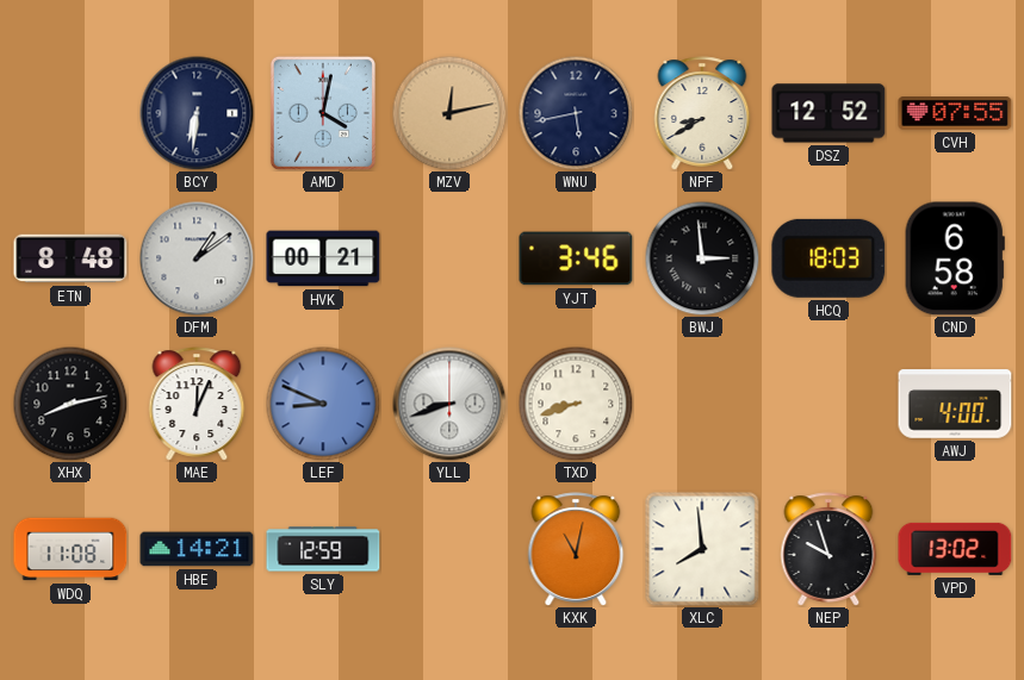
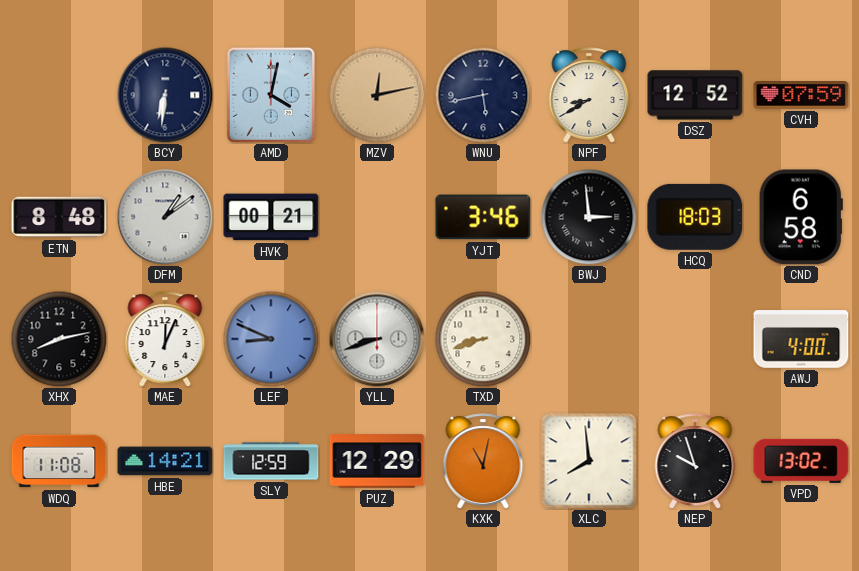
CVH: 07:55 -> 07:59 (801, 96)
PUZ: none -> 12:29 (377, 461)
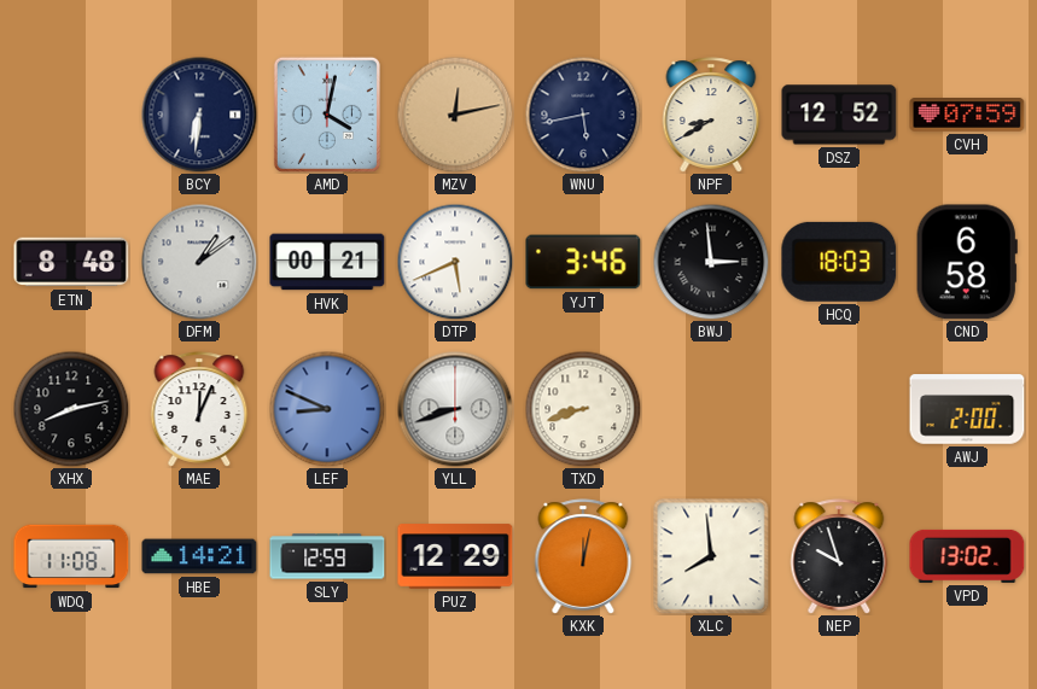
DTP: none -> 5:41 (455, 262)
AWJ: 4:00 -> 2:00 (967, 409)
KXK: 11:02 -> 12:02 (583, 556)
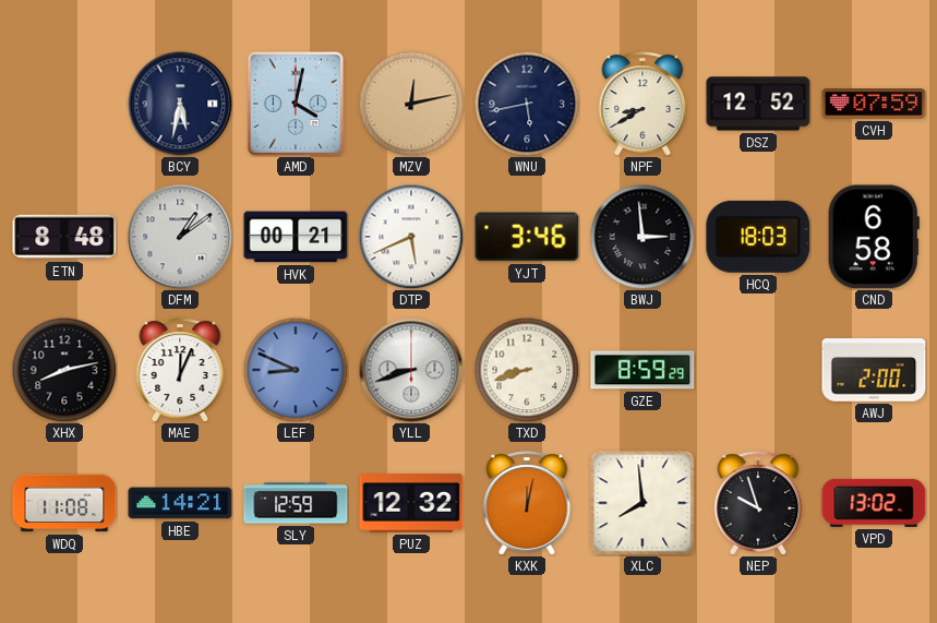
BCY: 6:31 -> 5:32 (180, 104)
GZE: none -> 8:59 (642, 370)
PUZ: 12:29 -> 12:32 (411, 503)
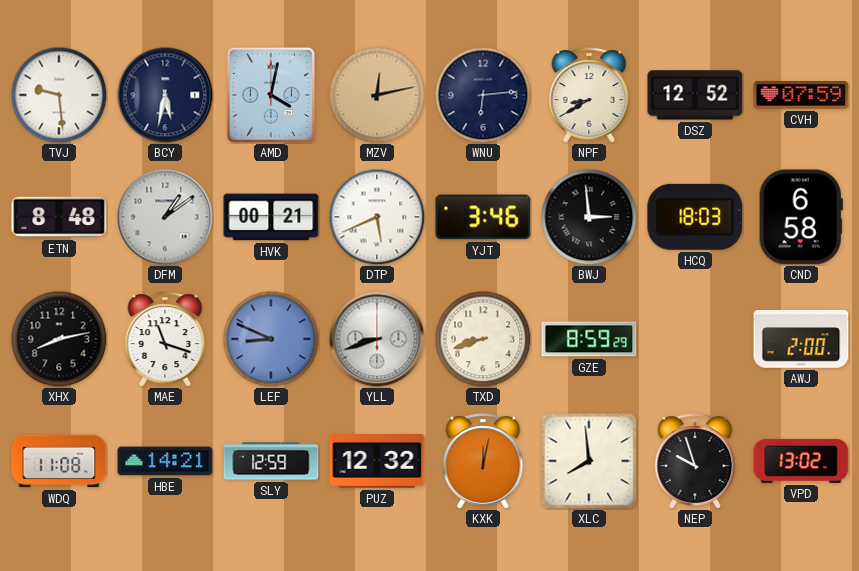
TVJ: none -> 9:29 (59, 95)
WNU: 5:43 -> 6:14 (483, 95)
MAE: 12:04 -> 11:18 (165, 339)
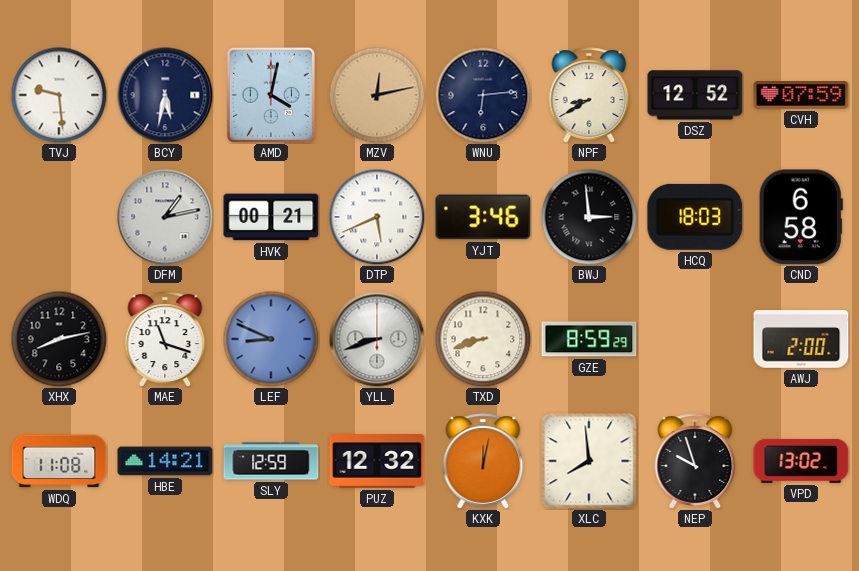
ETN: 8:48 -> none (59, 217)
DFM: 1:09 -> 1:13 (165, 217)
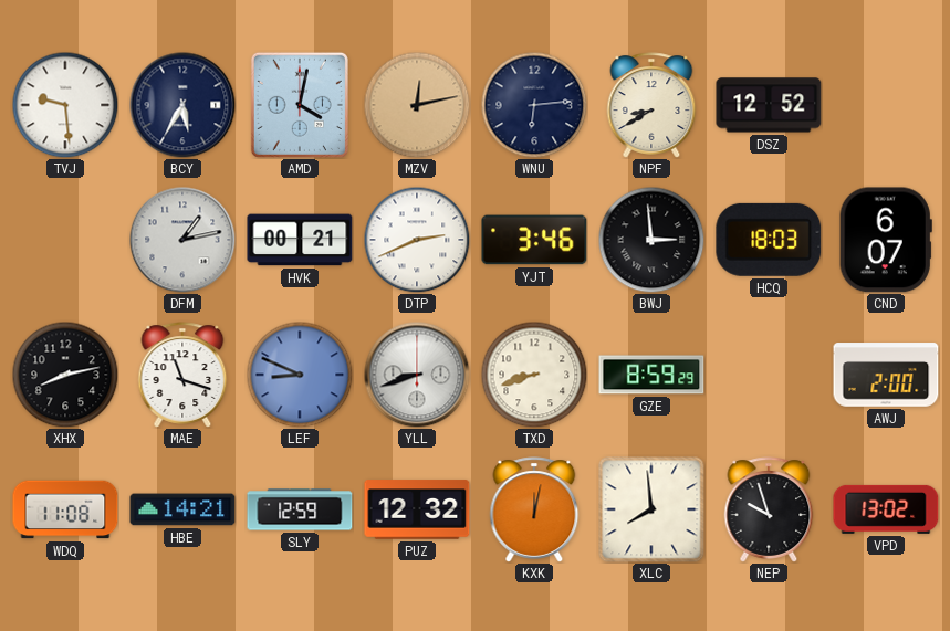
BCY: 5:32 -> 5:35 (182, 105)
CVH: 07:59 -> none (801, 96)
DTP: 5:41 -> 2:41 (417, 240)
CND: 6:58 -> 6:07 (886, 240)
